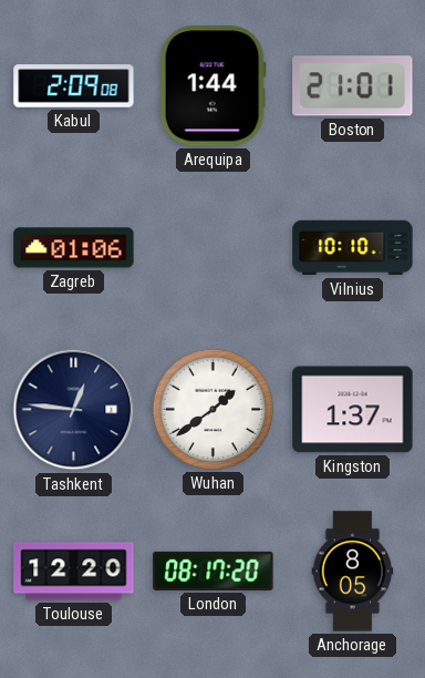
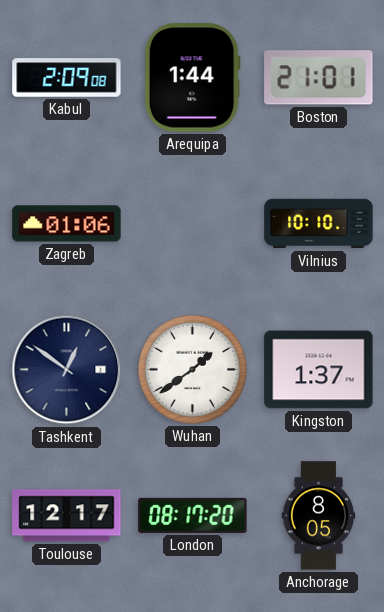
Tashkent: 12:46 -> 12:51 (67, 370)
Toulouse: 12:20 -> 12:17 (67, 516)
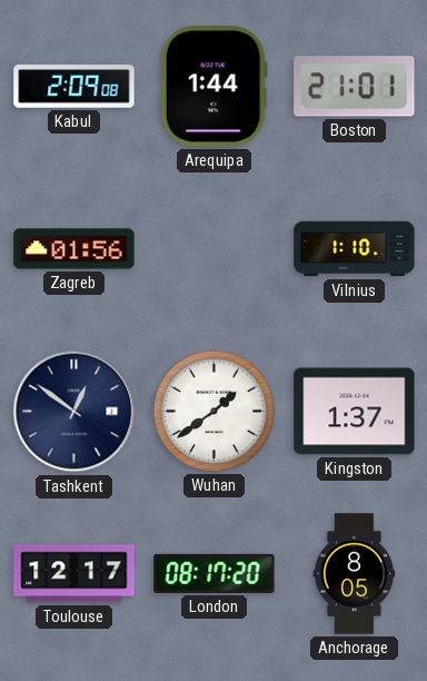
Zagreb: 01:06 -> 01:56 (75, 249)
Vilnius: 10:10 -> 1:10 (355, 249)
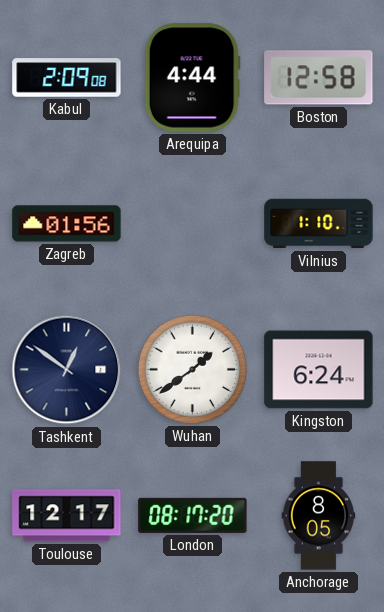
Arequipa: 1:44 -> 4:44 (192, 78)
Boston: 21:01 -> 12:58 (319, 78)
Kingston: 1:37 -> 6:24 (319, 370)
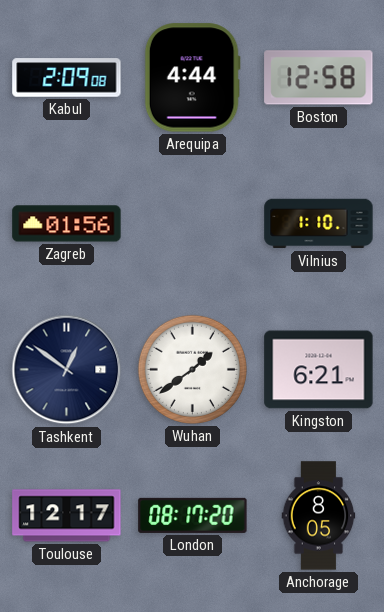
Kingston: 6:24 -> 6:21 (319, 370)
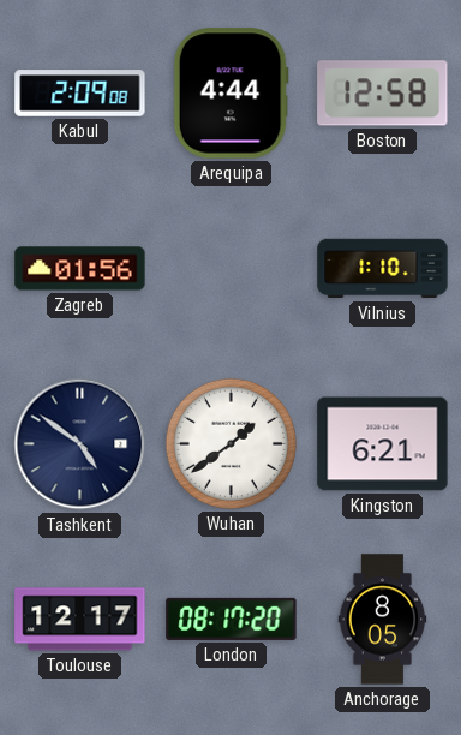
Tashkent: 12:51 -> 4:51 (80, 444)
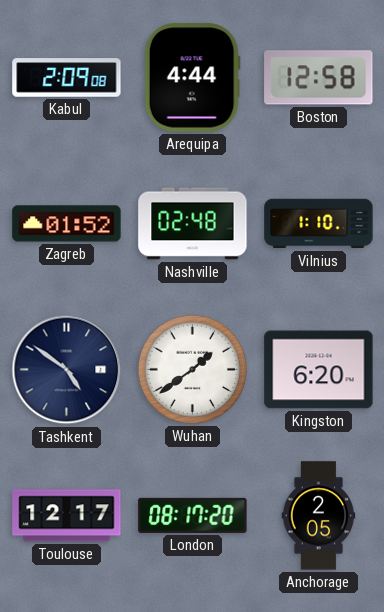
Zagreb: 01:56 -> 01:52 (67, 224)
Nashville: none -> 02:48 (193, 224)
Kingston: 6:21 -> 6:20 (319, 370)
Anchorage: 8:05 -> 2:05 (319, 516)
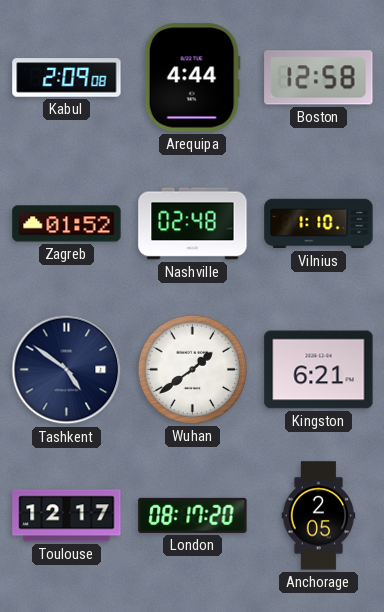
Kingston: 6:20 -> 6:21 (319, 370)
